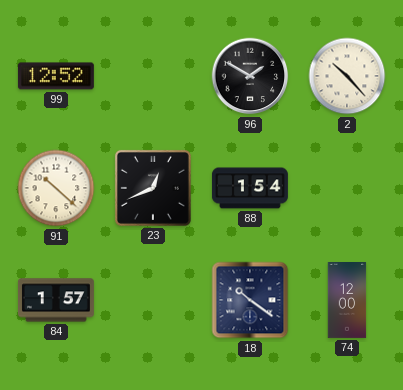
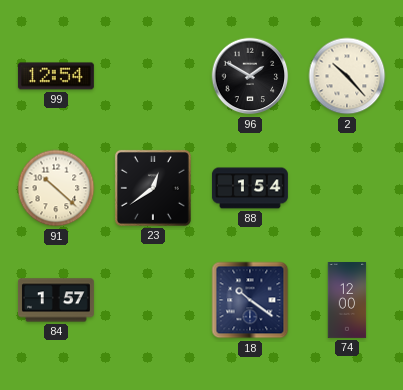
99: 12:52 -> 12:54 (56, 76)
23: 12:41 -> 12:39 (153, 188)
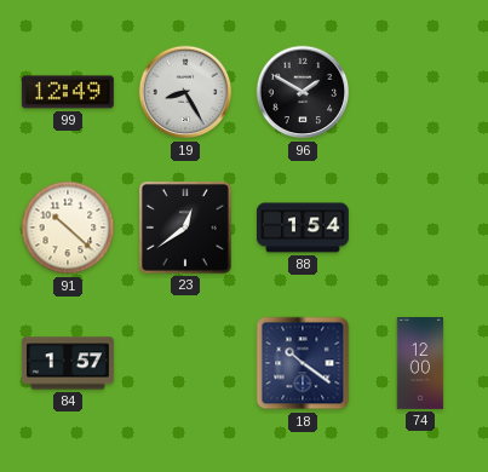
99: 12:54 -> 12:49 (68, 92)
19: none -> 8:25 (185, 92)
2: 10:23 -> none (347, 76)
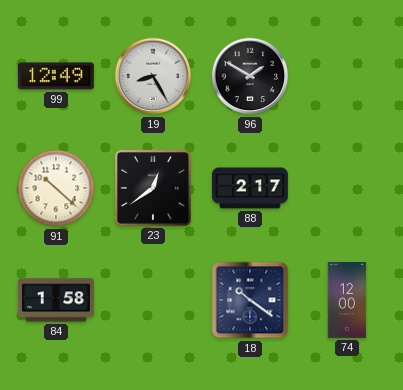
88: 1:54 -> 2:17 (250, 188)
84: 1:57 -> 1:58 (56, 300)
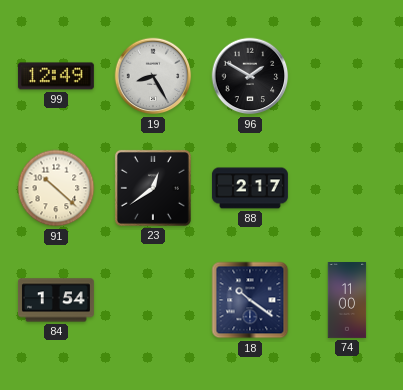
84: 1:58 -> 1:54 (56, 300)
74: 12:00 -> 11:00 (347, 301)
